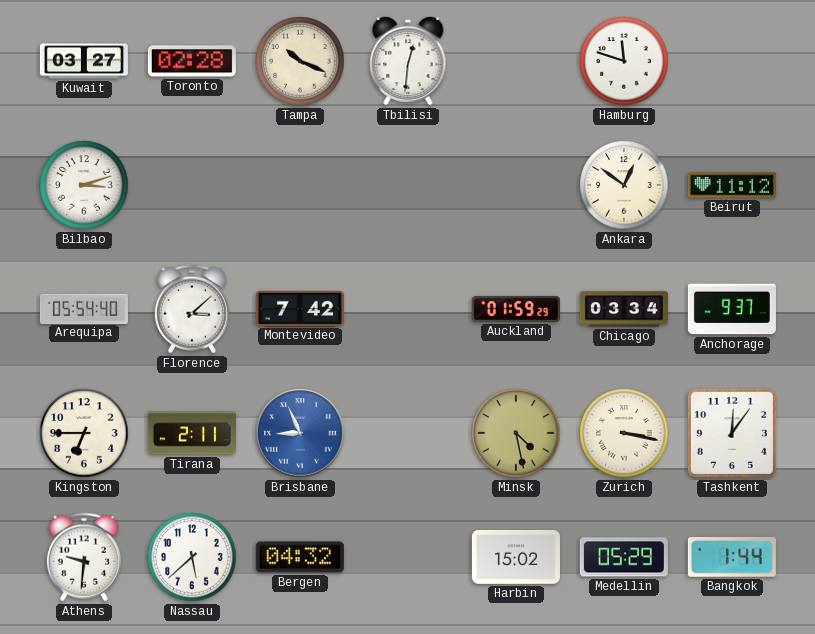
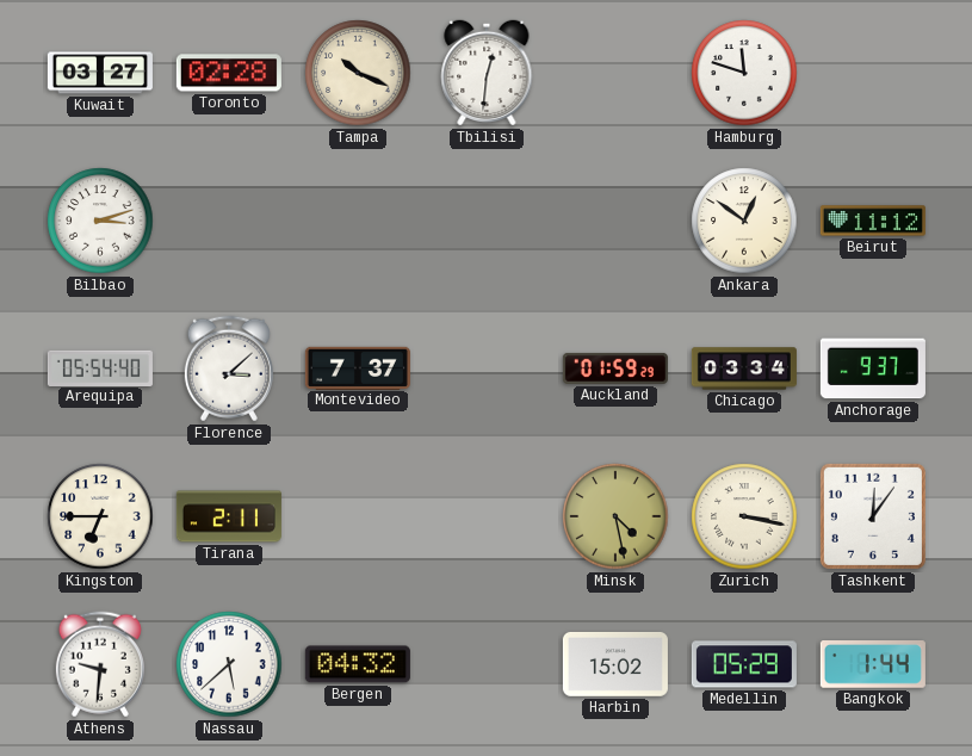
Montevideo: 7:42 -> 7:37 (358, 367)
Brisbane: 8:56 -> none (300, 433)
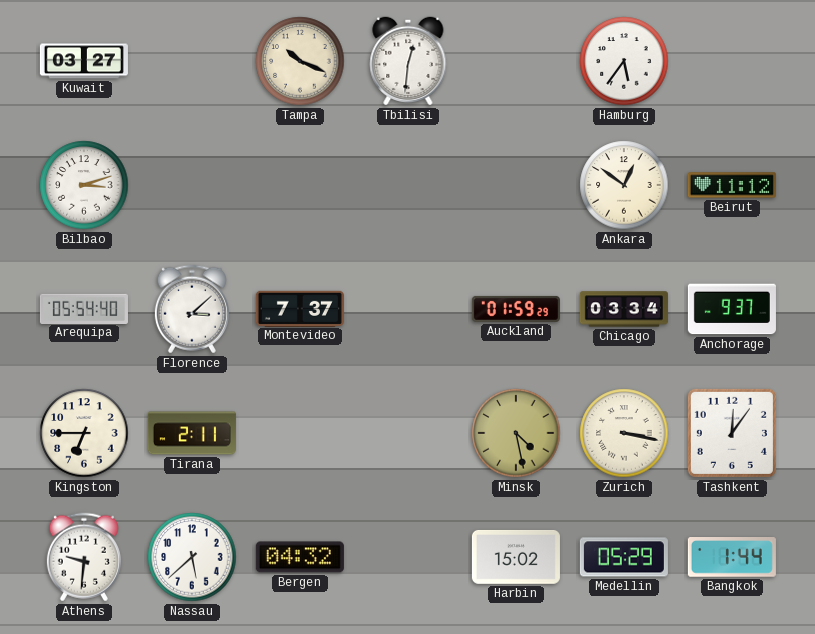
Toronto: 02:28 -> none (229, 73)
Hamburg: 11:48 -> 5:36 (624, 61)
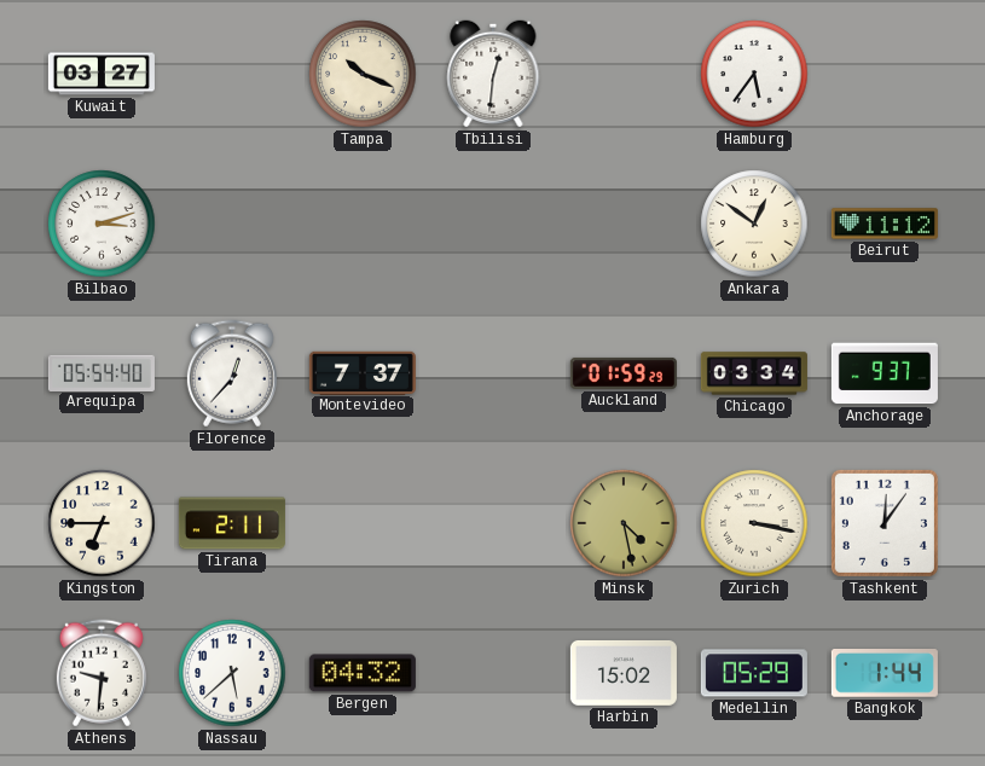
Florence: 3:08 -> 12:37 (232, 373)
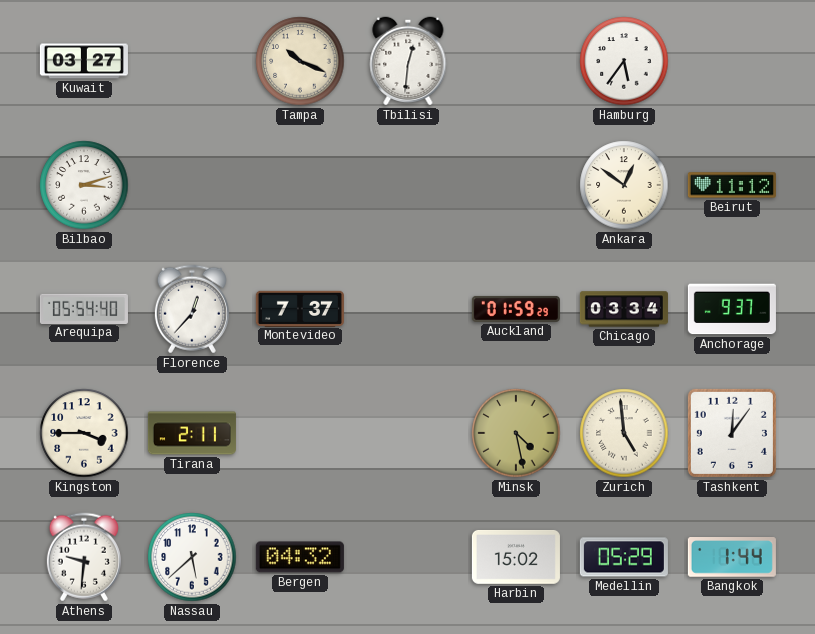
Kingston: 6:45 -> 3:45 (84, 433)
Zurich: 3:17 -> 4:59 (624, 433)
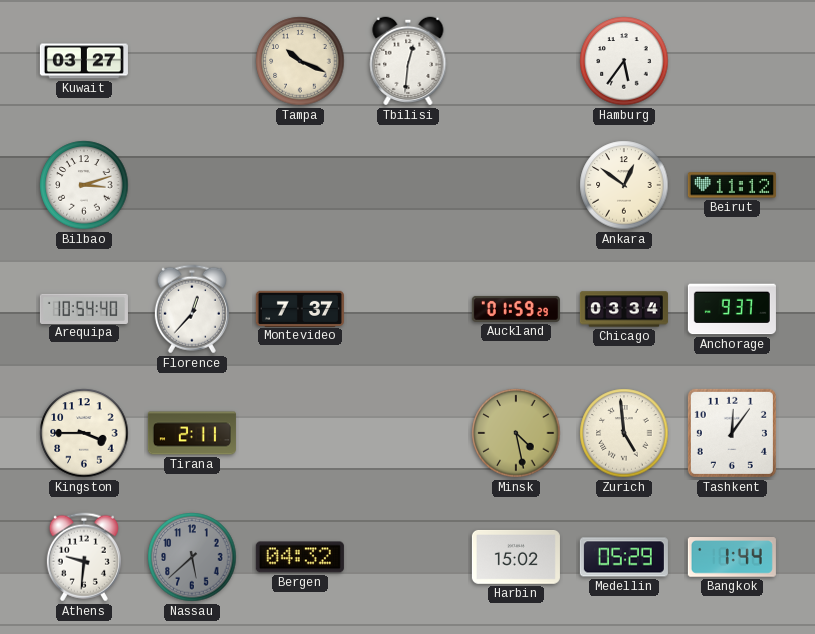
Arequipa: 05:54 -> 10:54 (84, 308)
Nassau dial: white -> grey (192, 557)
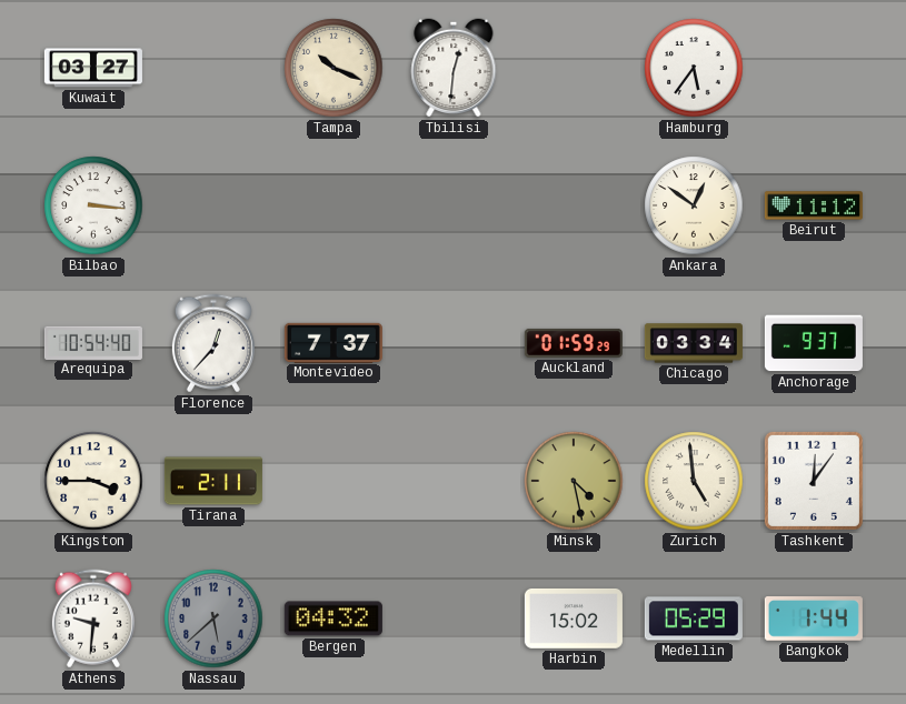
Bilbao: 3:12 -> 3:16 (93, 205)
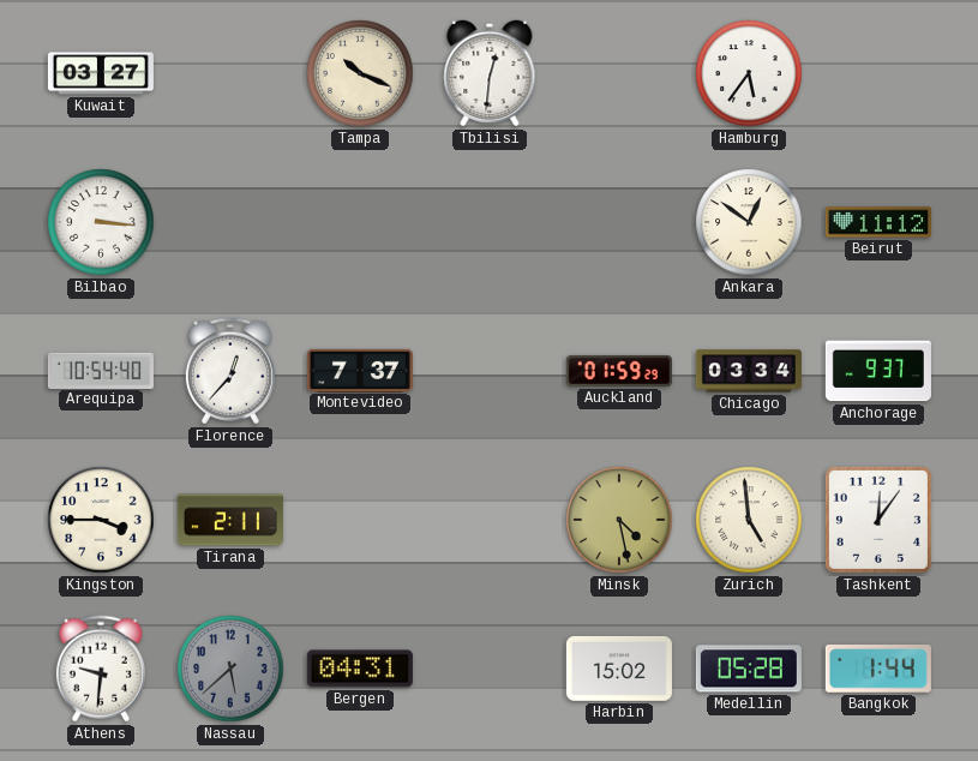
Bergen: 04:32 -> 04:31 (360, 669)
Medellin: 05:29 -> 05:28 (749, 669)
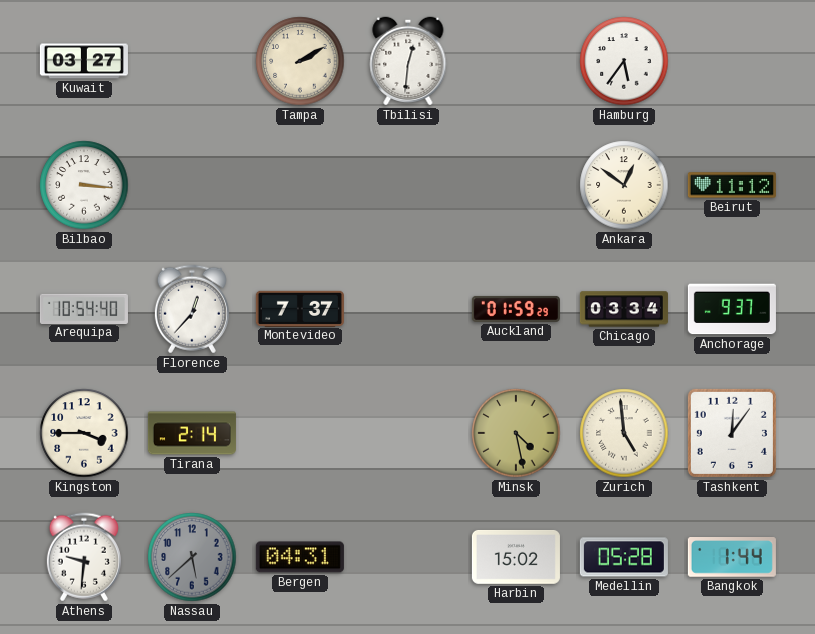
Tampa: 10:19 -> 2:10 (300, 61)
Tirana: 2:11 -> 2:14 (192, 433)
